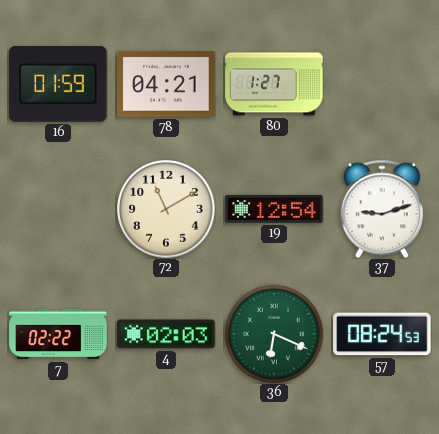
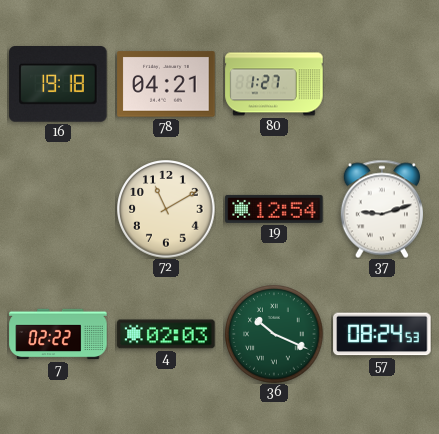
16: 01:59 -> 19:18 (58, 85)
36: 6:19 -> 10:19 (274, 334)
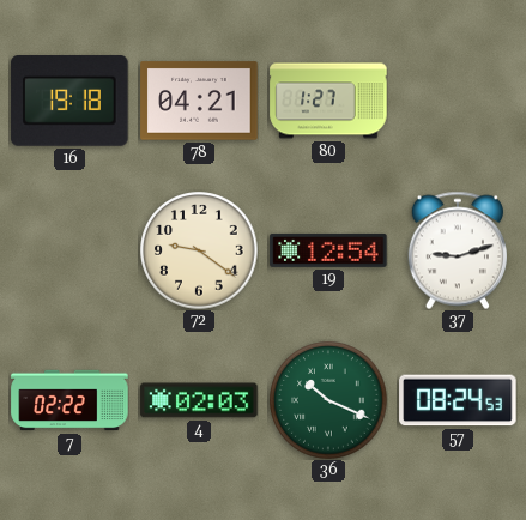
72: 11:10 -> 9:21 (199, 250)
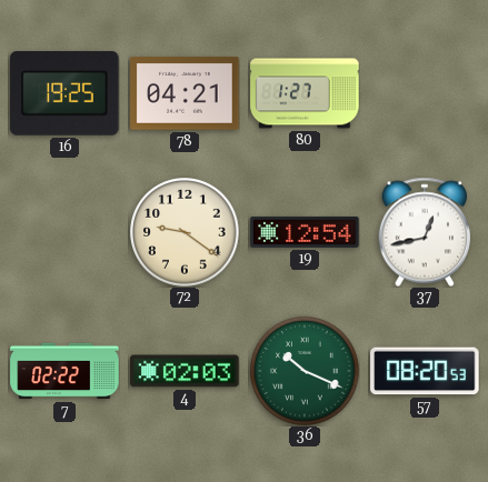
16: 19:18 -> 19:25 (64, 94)
37: 9:12 -> 12:43 (424, 232)
57: 08:24 -> 08:20 (425, 371)
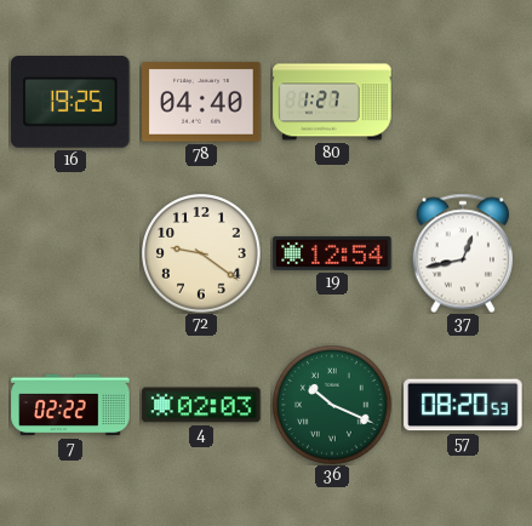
78: 04:21 -> 04:40 (201, 102)
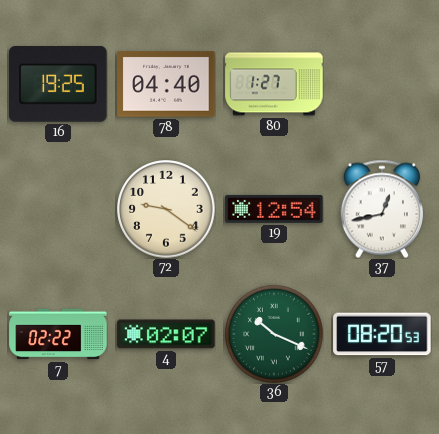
4: 02:03 -> 02:07 (166, 334)
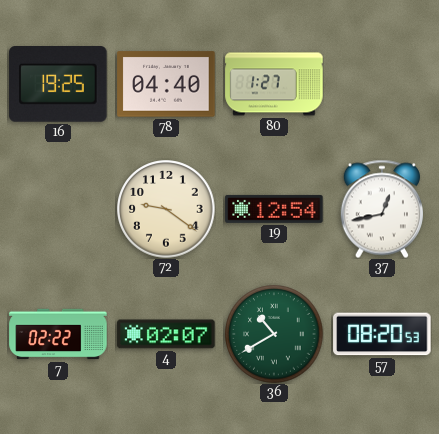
36: 10:19 -> 10:40 (274, 334)
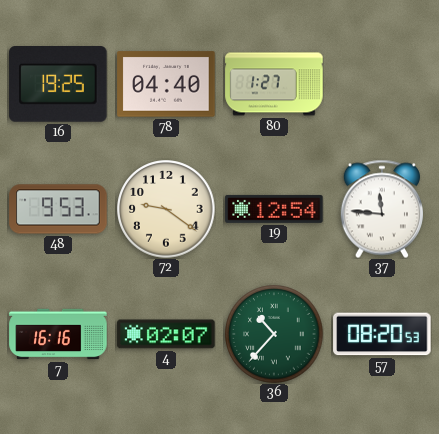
48: none -> 9:53 (58, 209)
37: 12:43 -> 11:46 (381, 209)
7: 02:22 -> 16:16 (58, 334)
36: 10:40 -> 10:37 (274, 334)
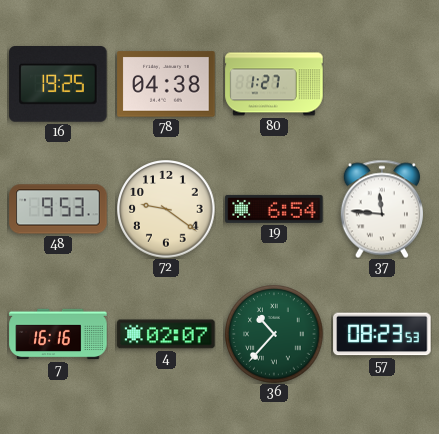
78: 04:40 -> 04:38 (166, 84)
19: 12:54 -> 6:54 (274, 209)
57: 08:20 -> 08:23 (382, 334)
